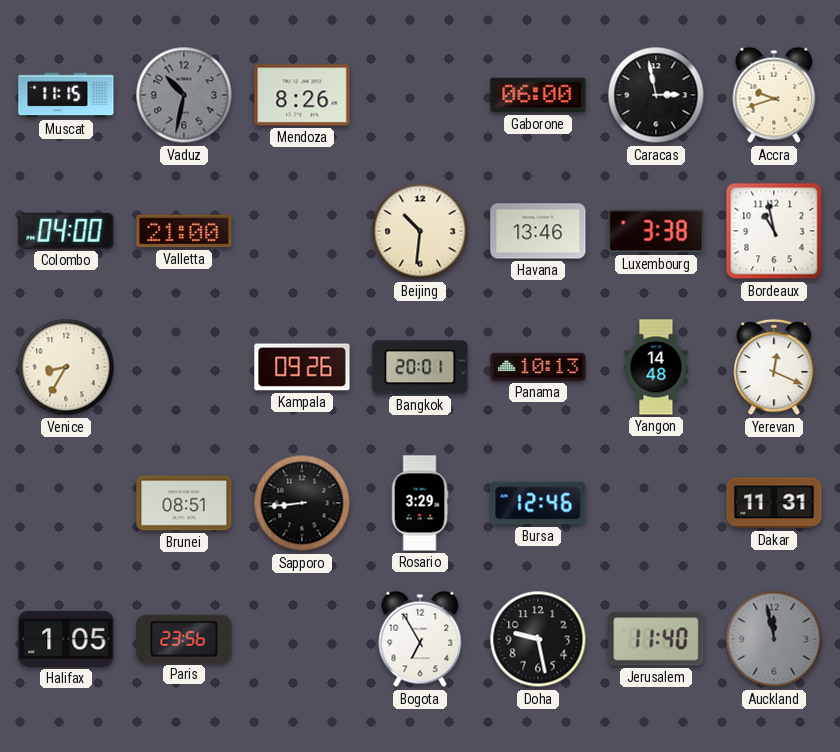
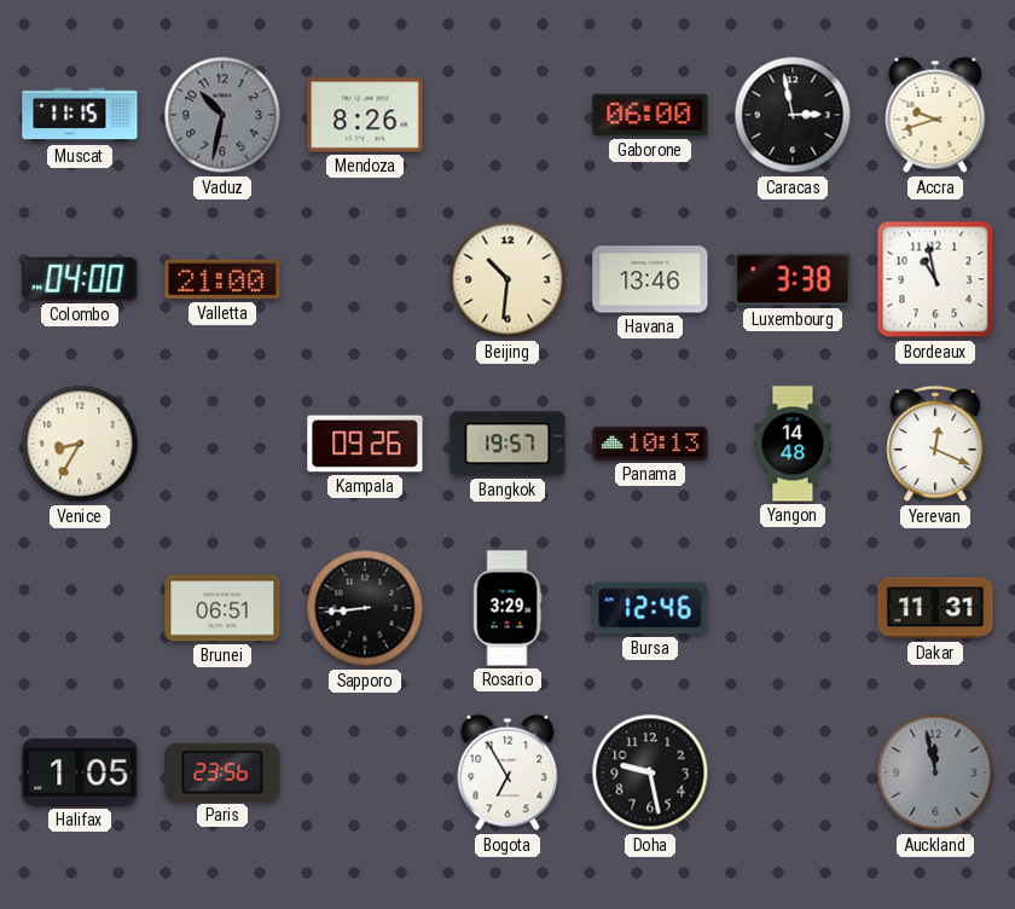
Bangkok: 20:01 -> 19:57 (507, 444)
Brunei: 08:51 -> 06:51 (222, 608)
Jerusalem: 11:40 -> none (656, 639)
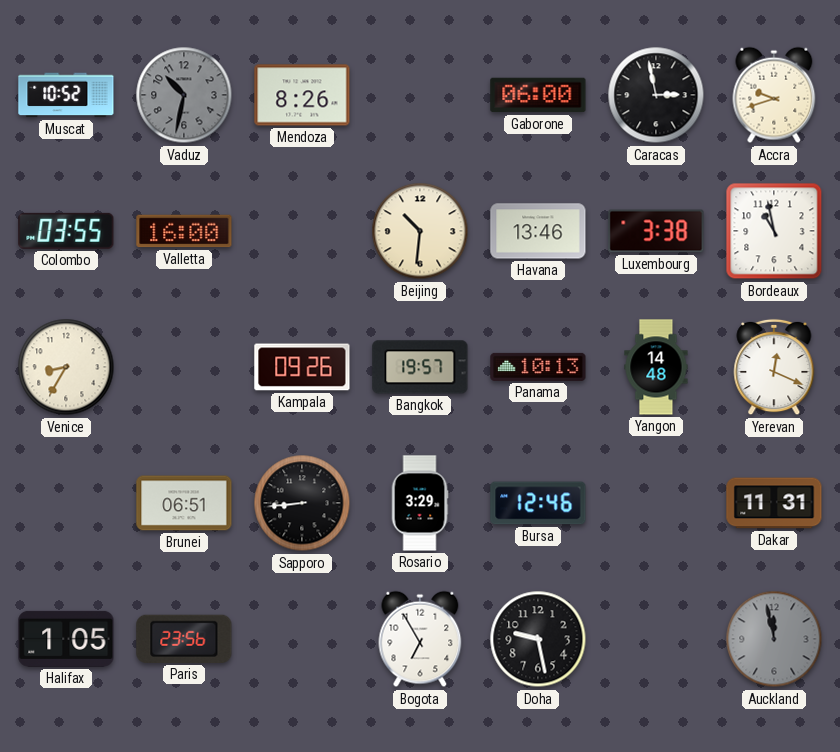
Muscat: 11:15 -> 10:52 (66, 95)
Colombo: 04:00 -> 03:55 (66, 231)
Valletta: 21:00 -> 16:00 (184, 231)
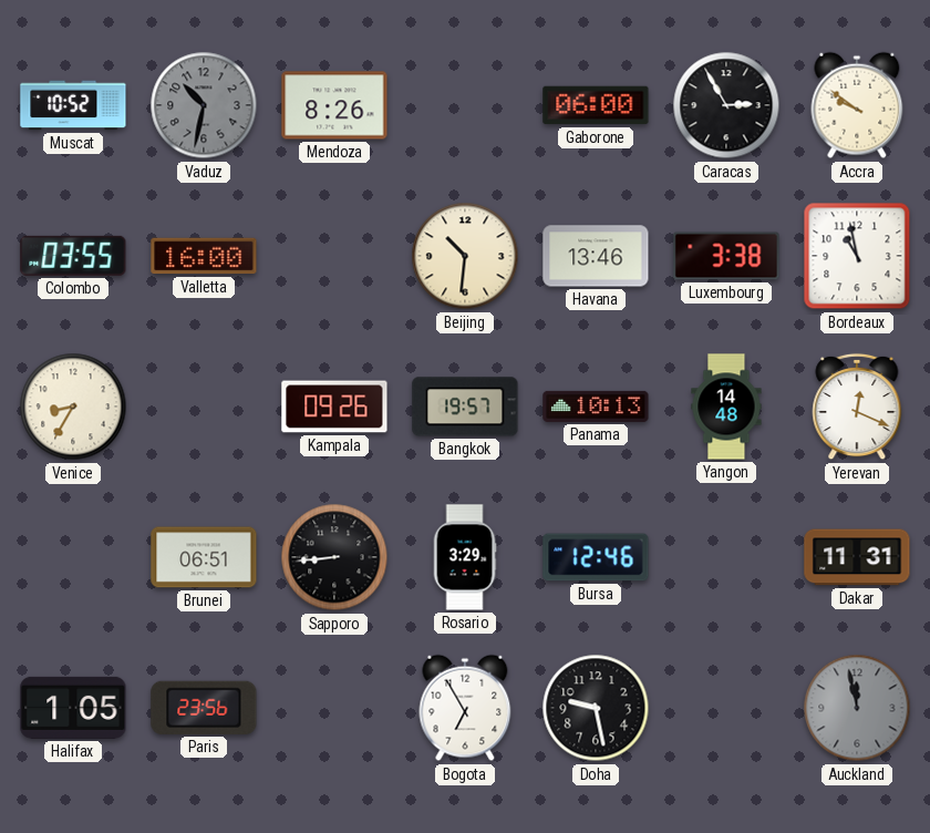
Caracas: 2:58 -> 2:55 (726, 105)
Accra: 9:42 -> 9:51 (857, 105)
